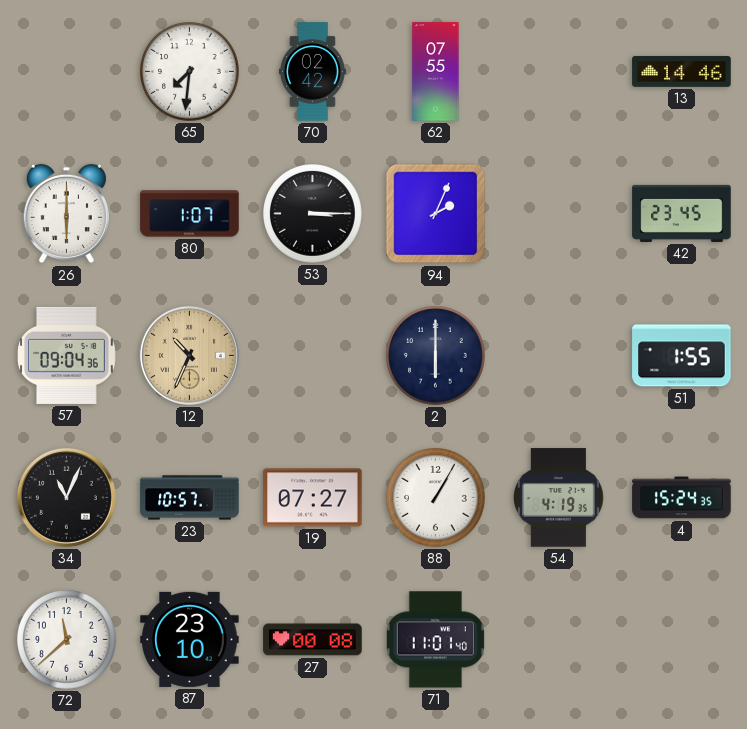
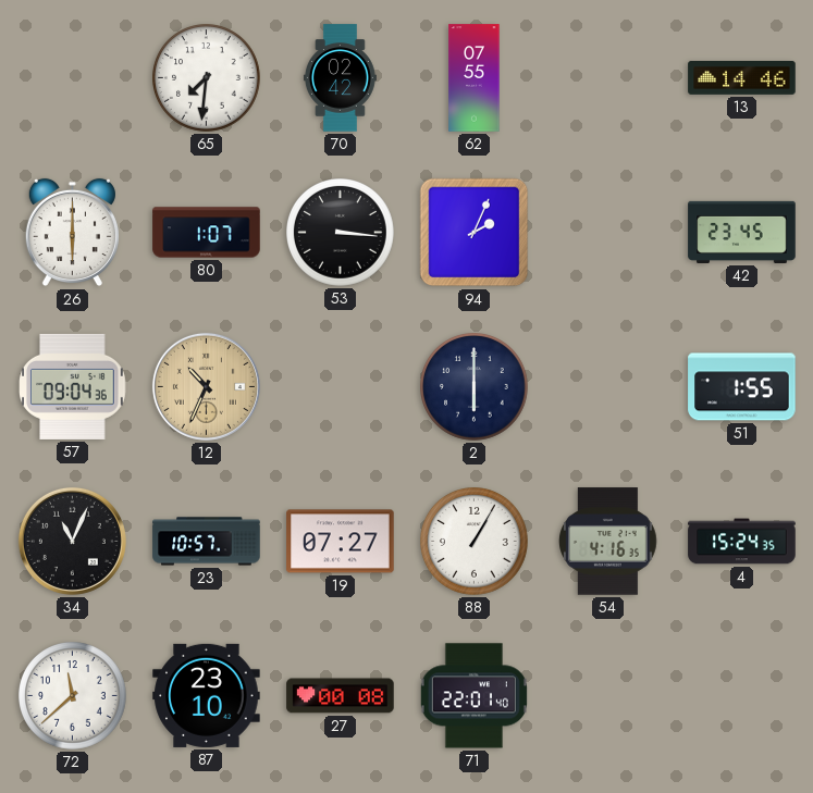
53: 3:15 -> 3:16 (341, 233)
54: 4:19 -> 4:16 (608, 542)
71: 11:01 -> 22:01 (473, 696)
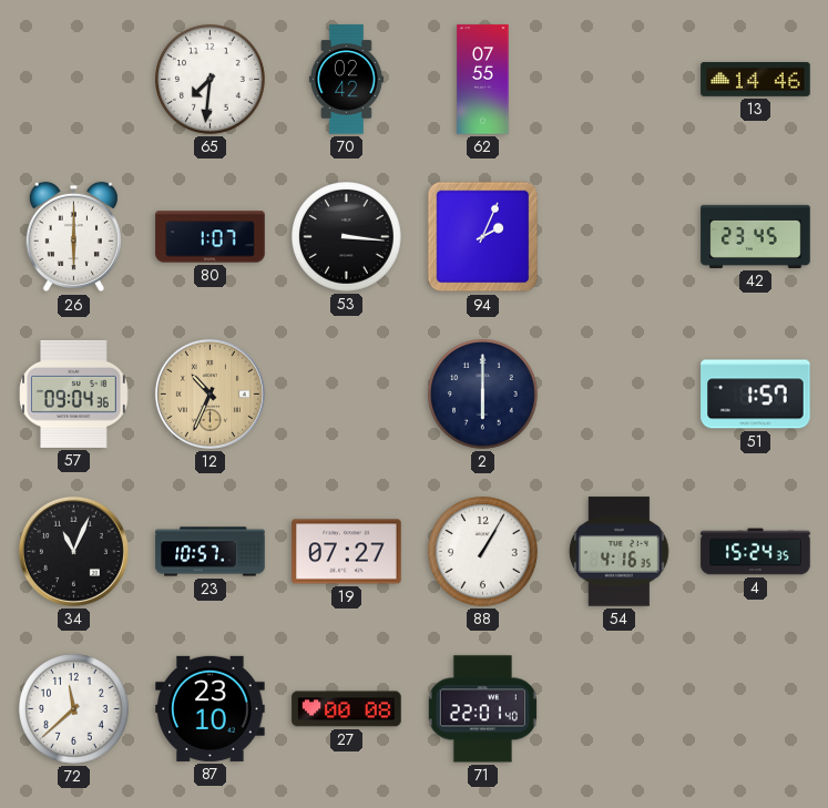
51: 1:55 -> 1:57 (756, 395)
